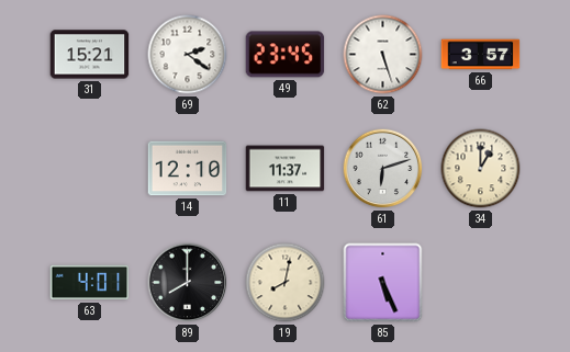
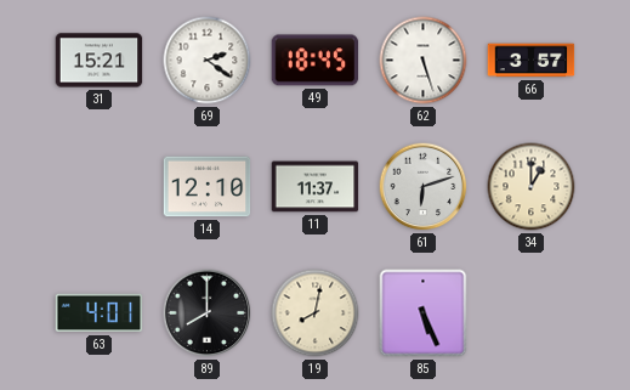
49: 23:45 -> 18:45 (316, 61)
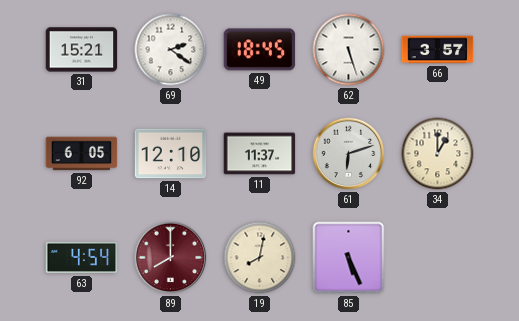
92: none -> 6:05 (82, 154)
63: 4:01 -> 4:54 (82, 258)
89 dial: black -> burgundy (171, 258)
